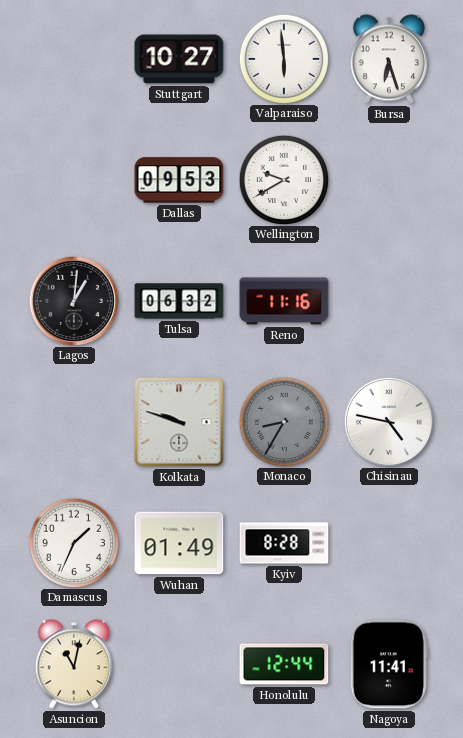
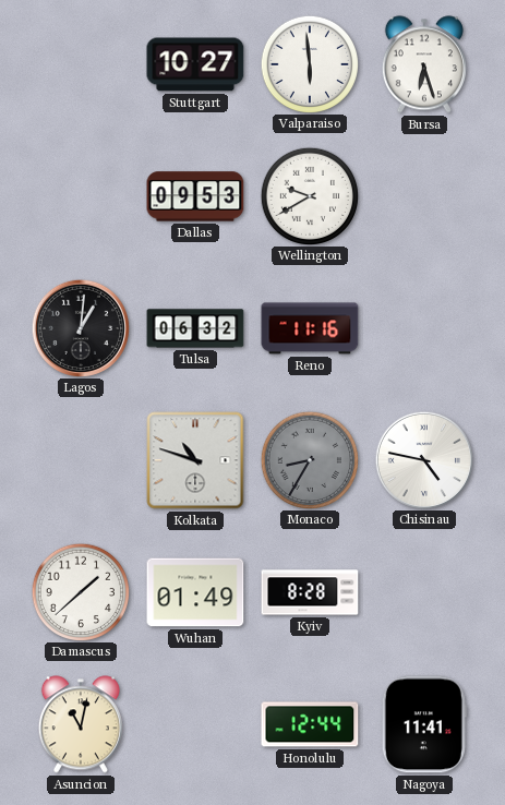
Kolkata: 9:48 -> 10:48 (195, 460)
Damascus: 1:34 -> 1:38 (80, 591)
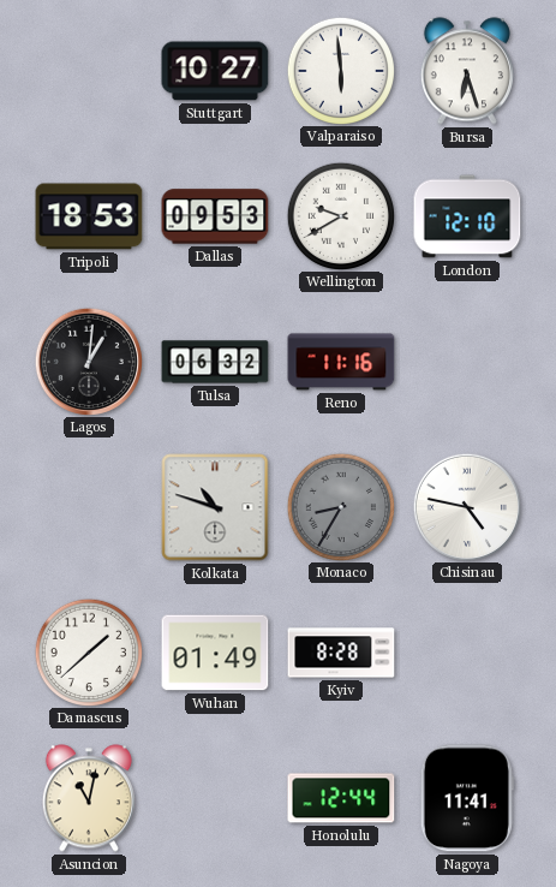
Tripoli: none -> 18:53 (89, 216)
London: none -> 12:10 (467, 216)
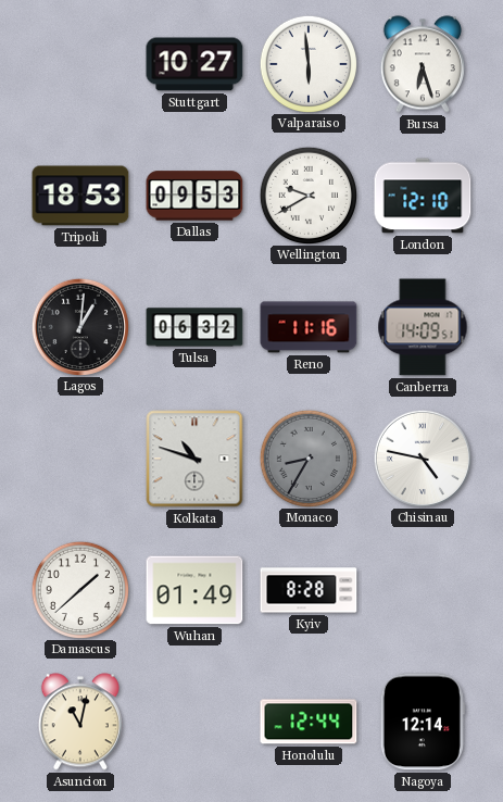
Canberra: none -> 14:09 (423, 327)
Nagoya: 11:41 -> 12:14 (423, 722)
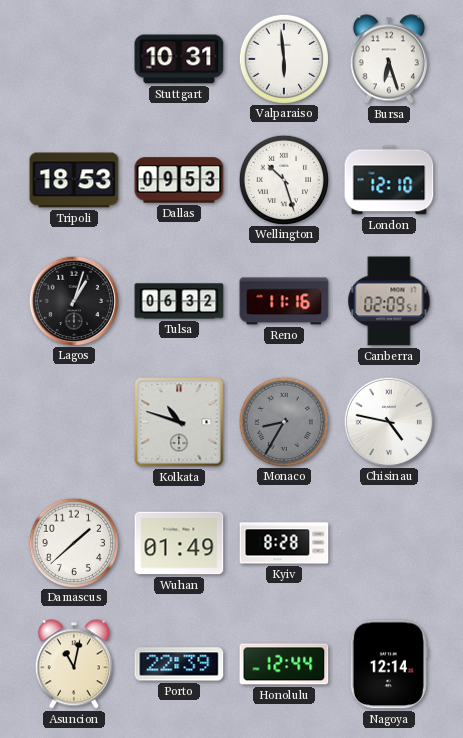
Stuttgart: 10:27 -> 10:31 (179, 59)
Wellington: 9:40 -> 10:27 (283, 179)
Lagos: 1:01 -> 1:03 (73, 300)
Canberra: 14:09 -> 02:09 (389, 301)
Porto: none -> 22:39 (179, 664)
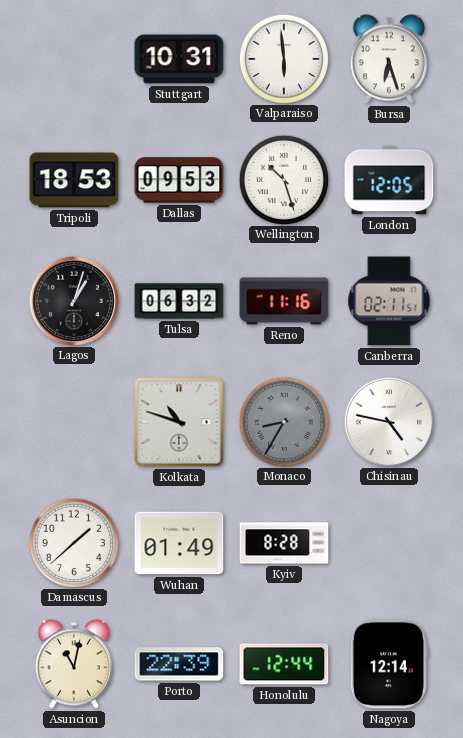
London: 12:10 -> 12:05 (389, 180)
Canberra: 02:09 -> 02:11 (389, 301)
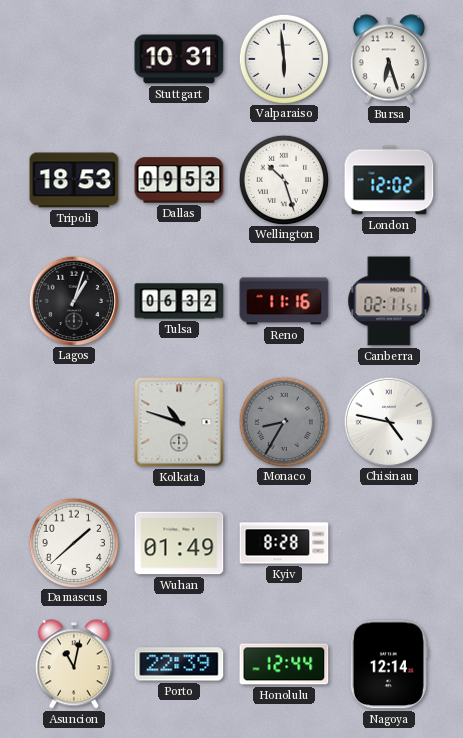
London: 12:05 -> 12:02 (389, 180)
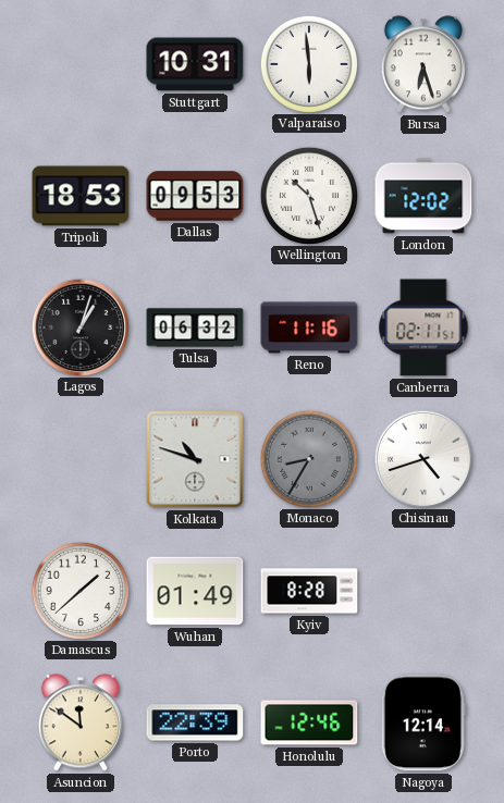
Chisinau: 4:47 -> 4:42 (422, 458)
Asuncion: 11:02 -> 11:51 (81, 722)
Honolulu: 12:44 -> 12:46 (309, 722)
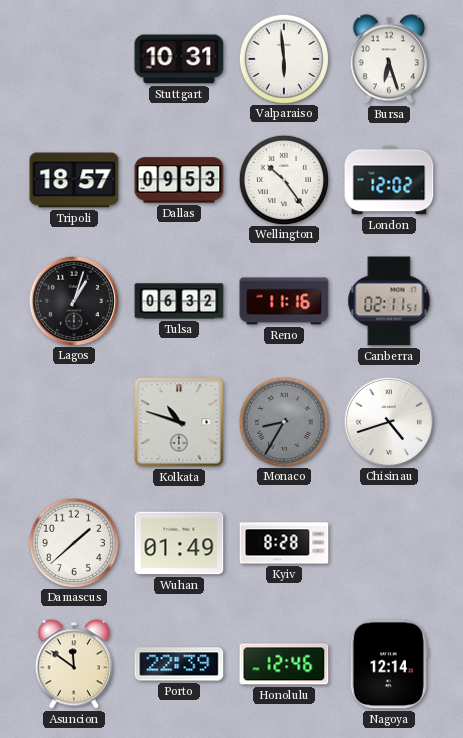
Tripoli: 18:53 -> 18:57 (74, 180)
Wellington: 10:27 -> 10:24 (283, 179)
